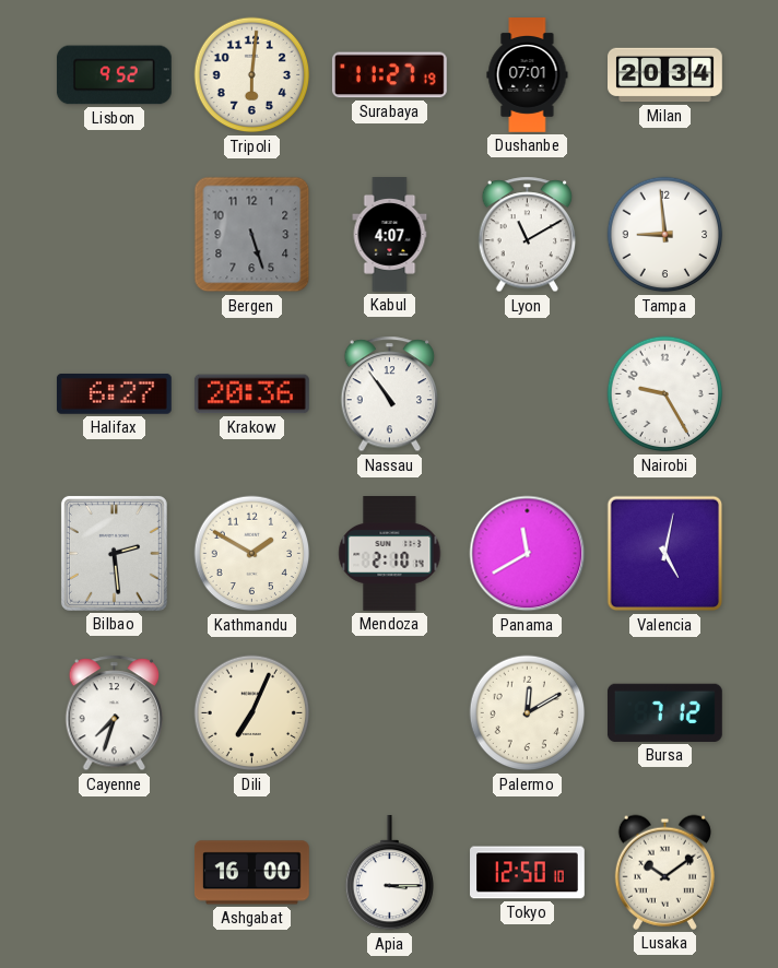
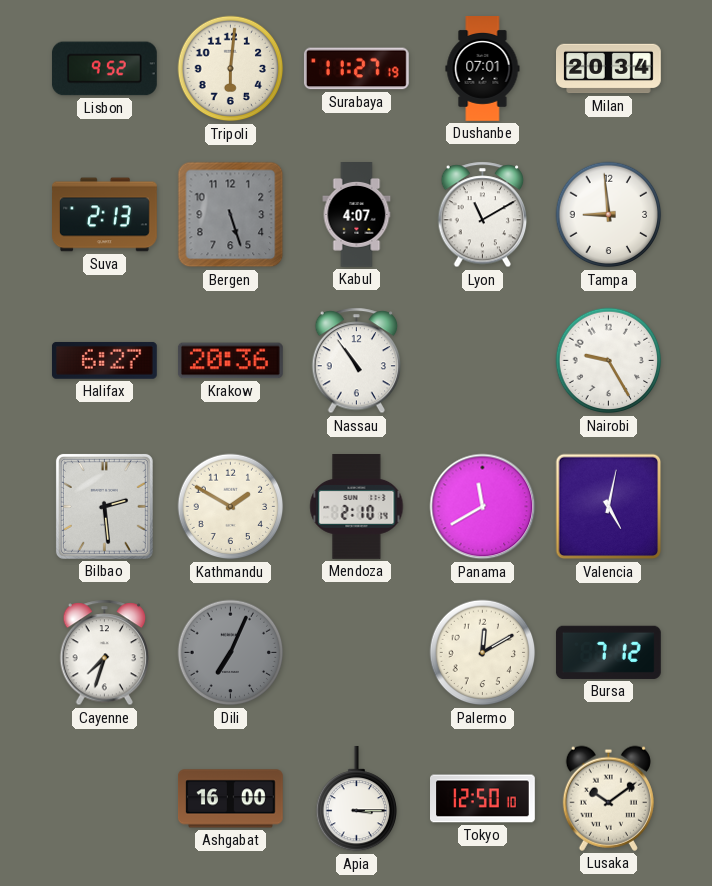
Suva: none -> 2:13 (105, 215)
Dili dial: cream -> grey (231, 653)
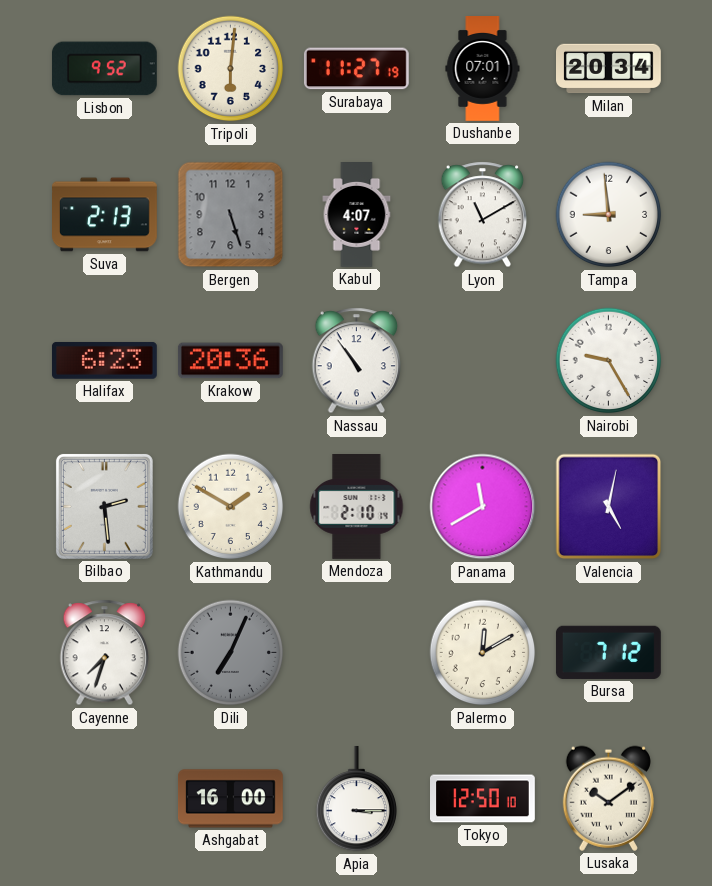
Halifax: 6:27 -> 6:23 (104, 360)
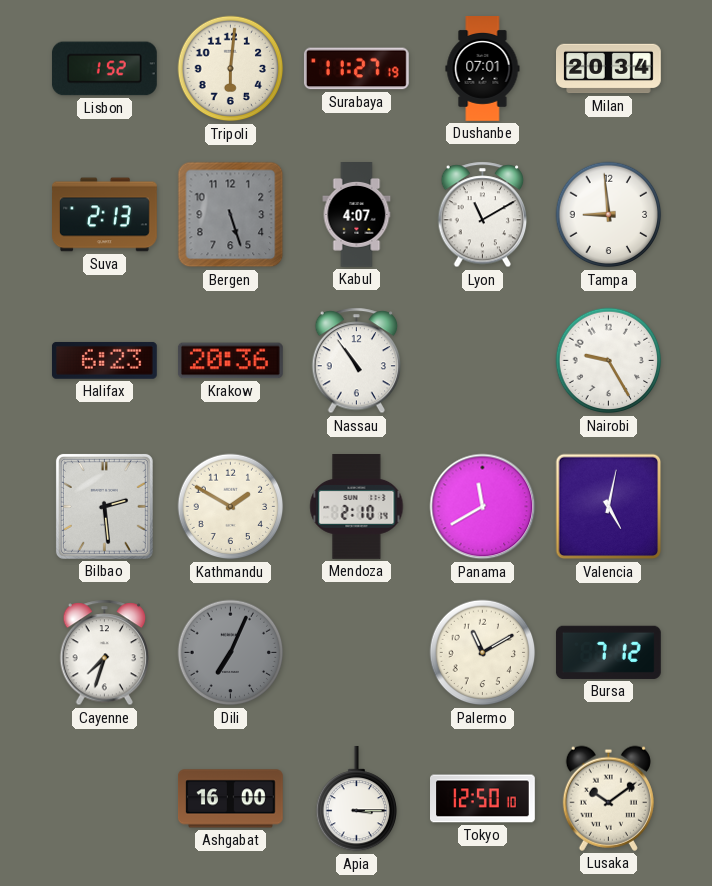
Lisbon: 9:52 -> 1:52 (104, 69)
Palermo: 12:10 -> 11:10 (483, 653)
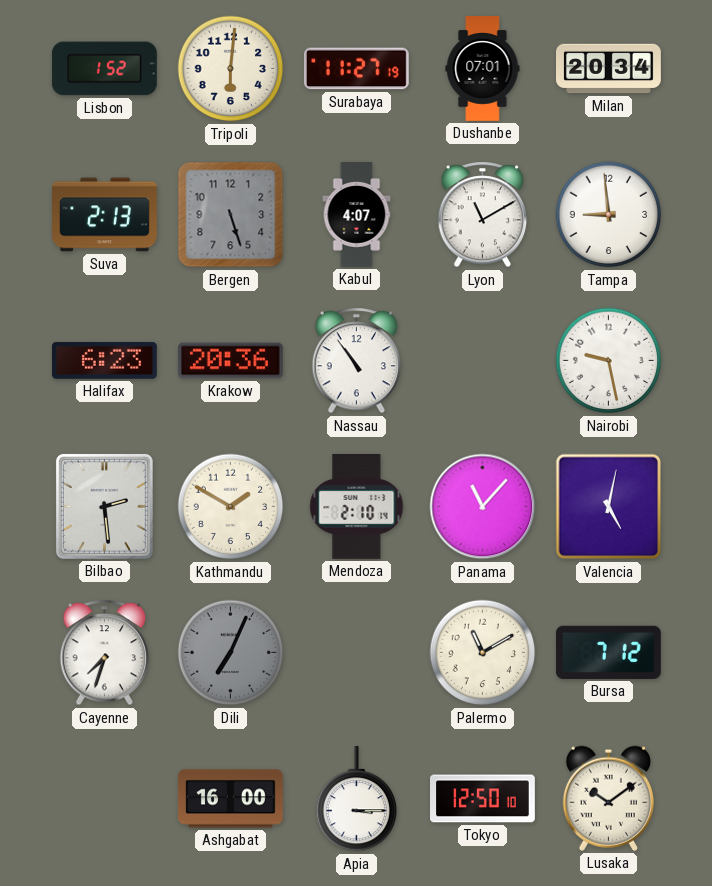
Nairobi: 9:25 -> 9:28 (609, 361)
Panama: 11:40 -> 11:07 (483, 507)
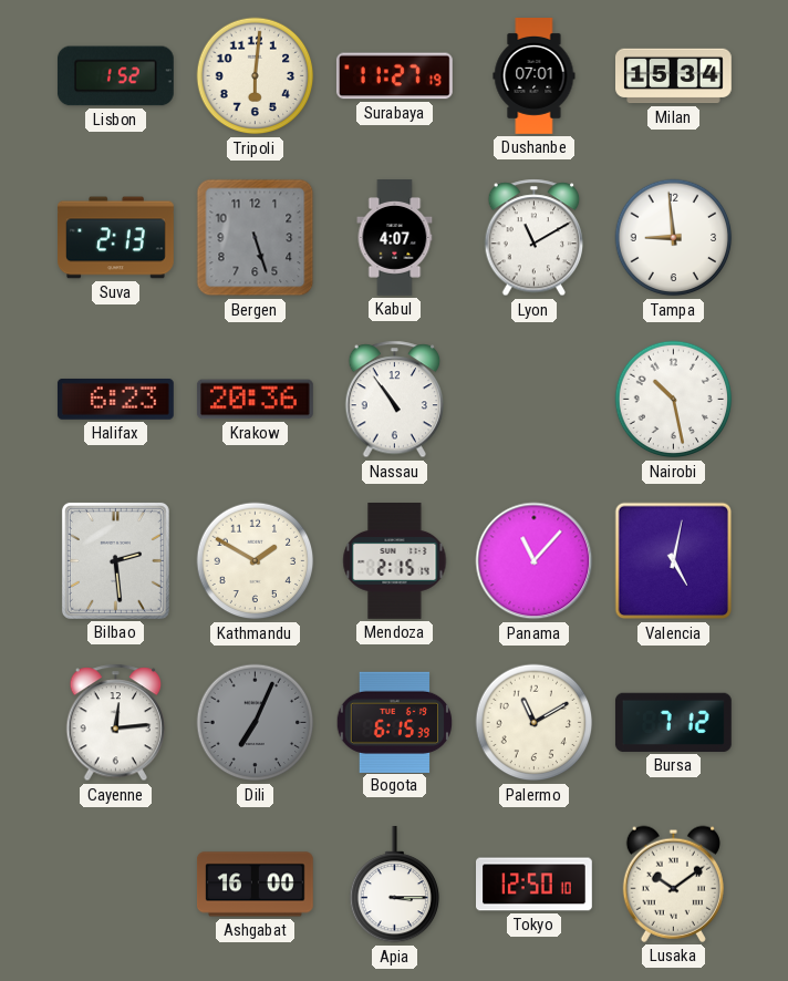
Milan: 20:34 -> 15:34 (674, 76)
Nairobi: 9:28 -> 10:28 (674, 400)
Mendoza: 2:10 -> 2:15 (395, 561)
Cayenne: 7:33 -> 12:14 (116, 723)
Bogota: none -> 6:15 (395, 722)
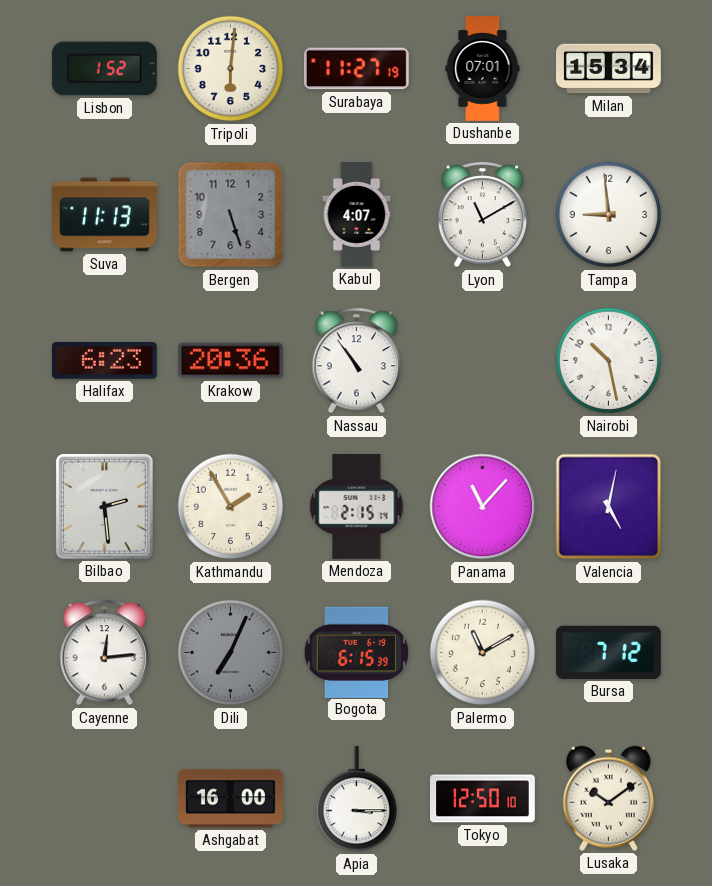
Suva: 2:13 -> 11:13 (105, 215)
Kathmandu: 1:50 -> 1:55 (231, 507)
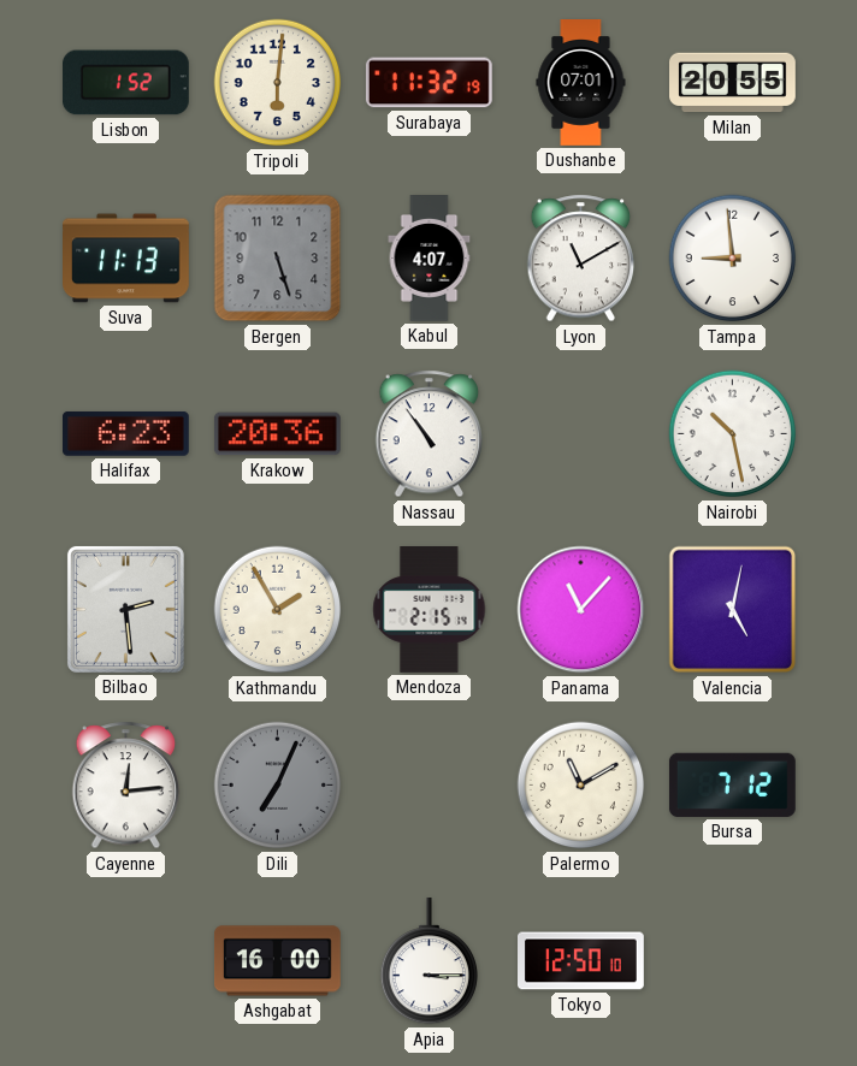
Surabaya: 11:27 -> 11:32 (428, 83)
Milan: 15:34 -> 20:55 (733, 83)
Bogota: 6:15 -> none (357, 652)
Lusaka: 10:09 -> none (608, 798)
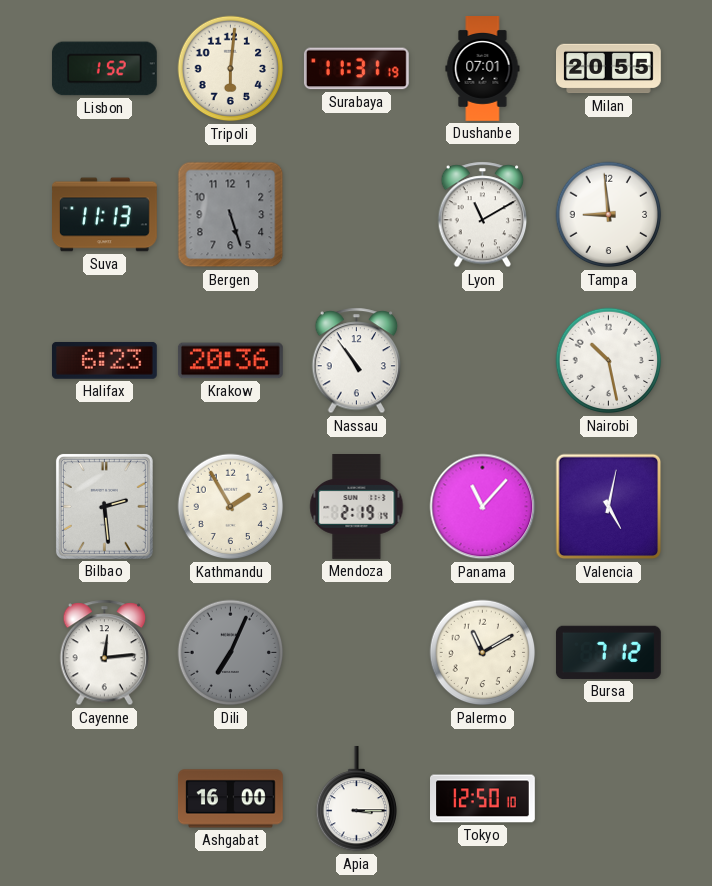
Surabaya: 11:32 -> 11:31 (356, 69)
Kabul: 4:07 -> none (430, 259)
Mendoza: 2:15 -> 2:19 (357, 507)
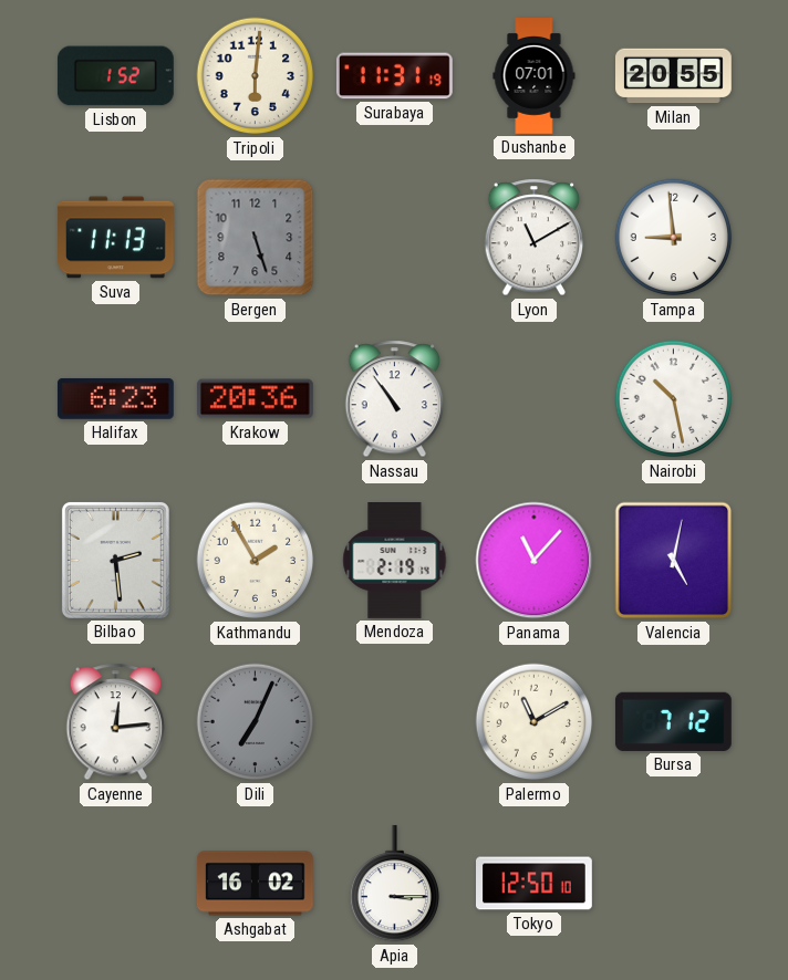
Ashgabat: 16:00 -> 16:02 (256, 884)
